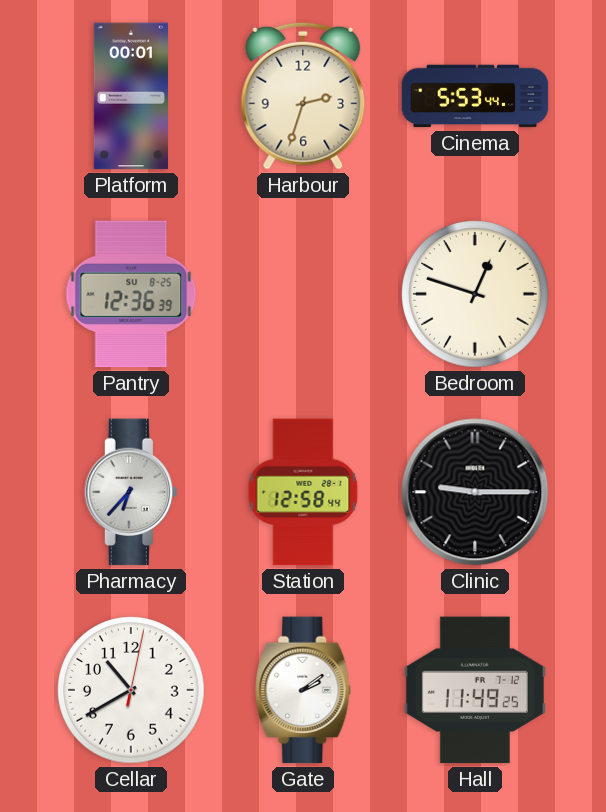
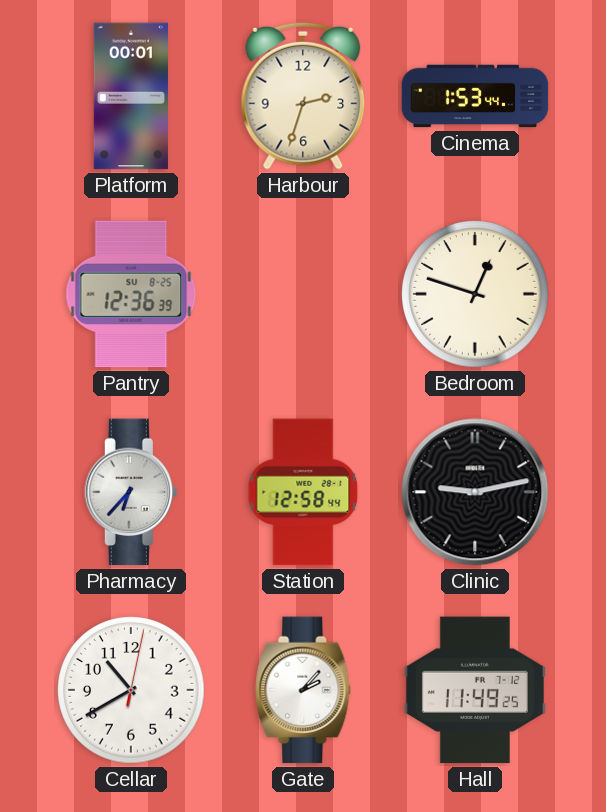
Cinema: 5:53 -> 1:53 (475, 96)
Clinic: 9:15 -> 9:13 (475, 492)
Gate: 2:09 -> 2:07 (303, 690)
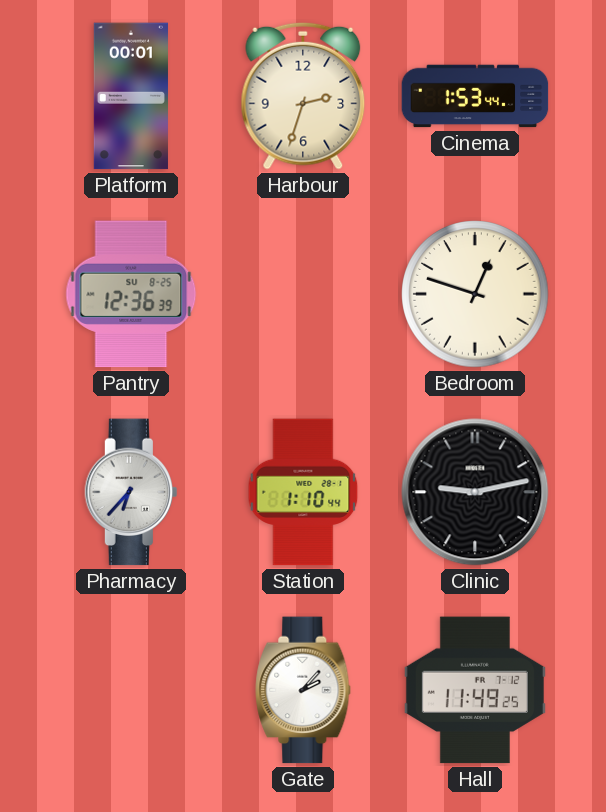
Station: 12:58 -> 1:10 (303, 492)
Cellar: 10:40 -> none (131, 690)
